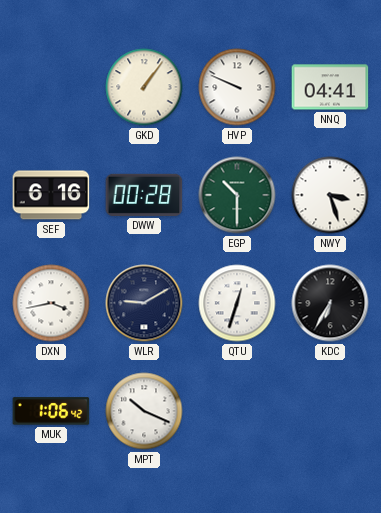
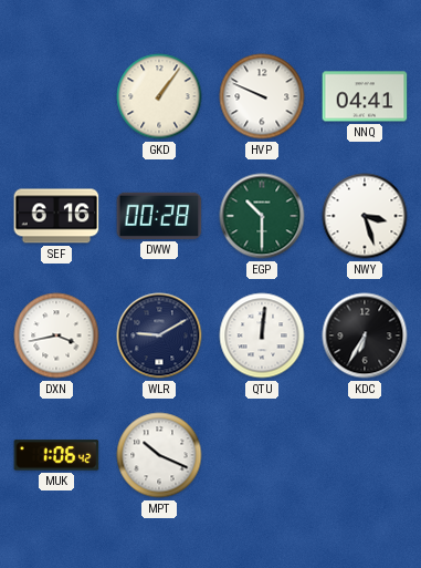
QTU: 12:33 -> 12:01 (262, 335)
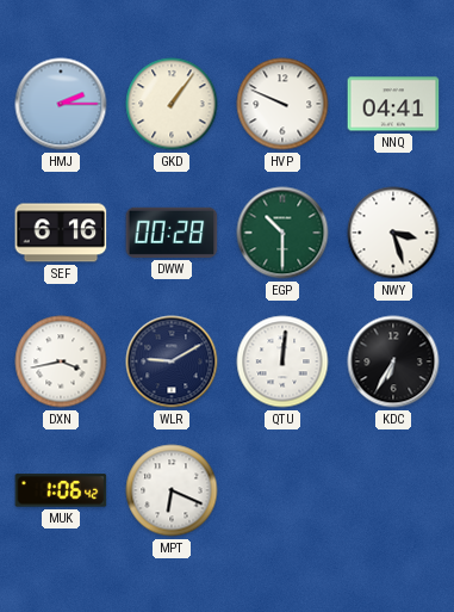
HMJ: none -> 2:15 (61, 104)
MPT: 10:19 -> 6:19 (172, 490)
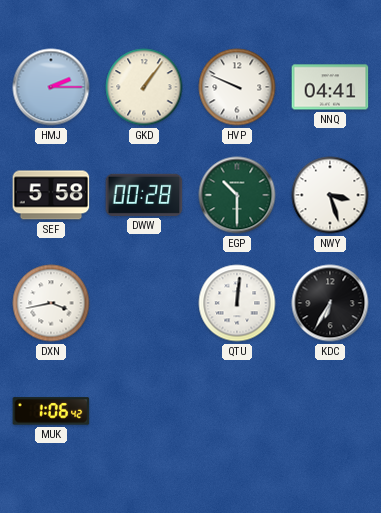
SEF: 6:16 -> 5:58 (51, 195)
WLR: 9:10 -> none (172, 361)
MPT: 6:19 -> none (172, 490)
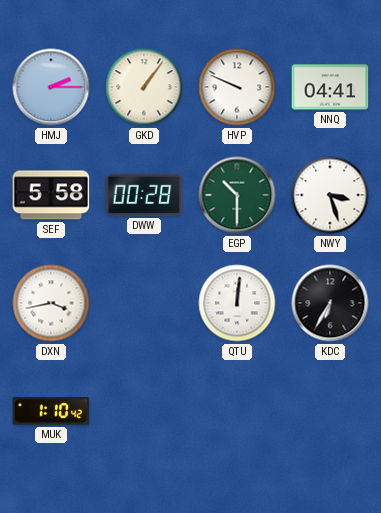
MUK: 1:06 -> 1:10 (51, 411)
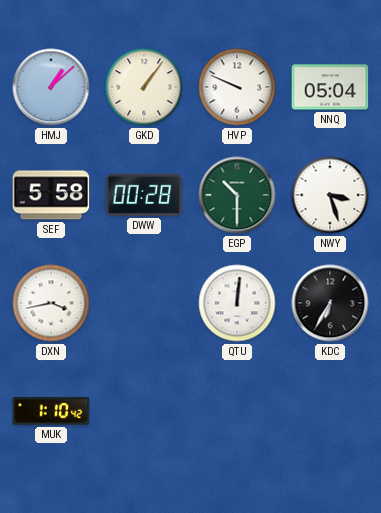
HMJ: 2:15 -> 1:08 (51, 87)
NNQ: 04:41 -> 05:04 (330, 87)
